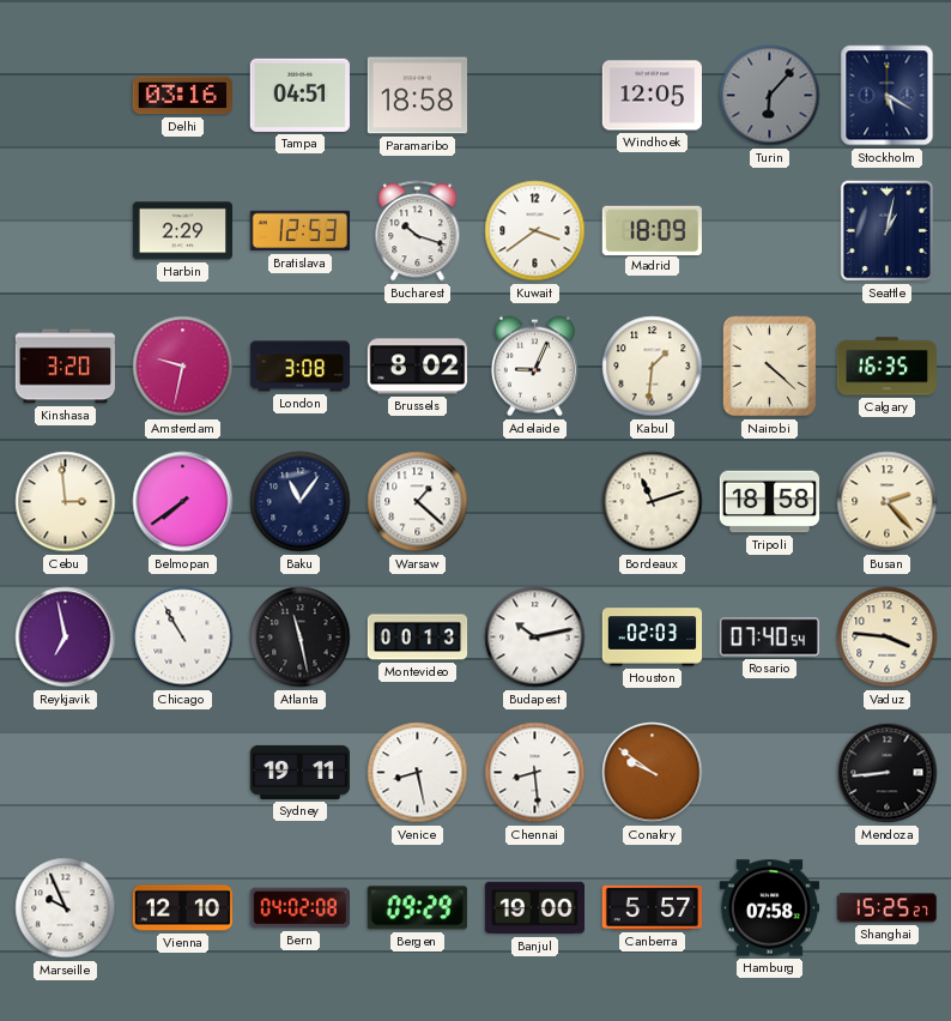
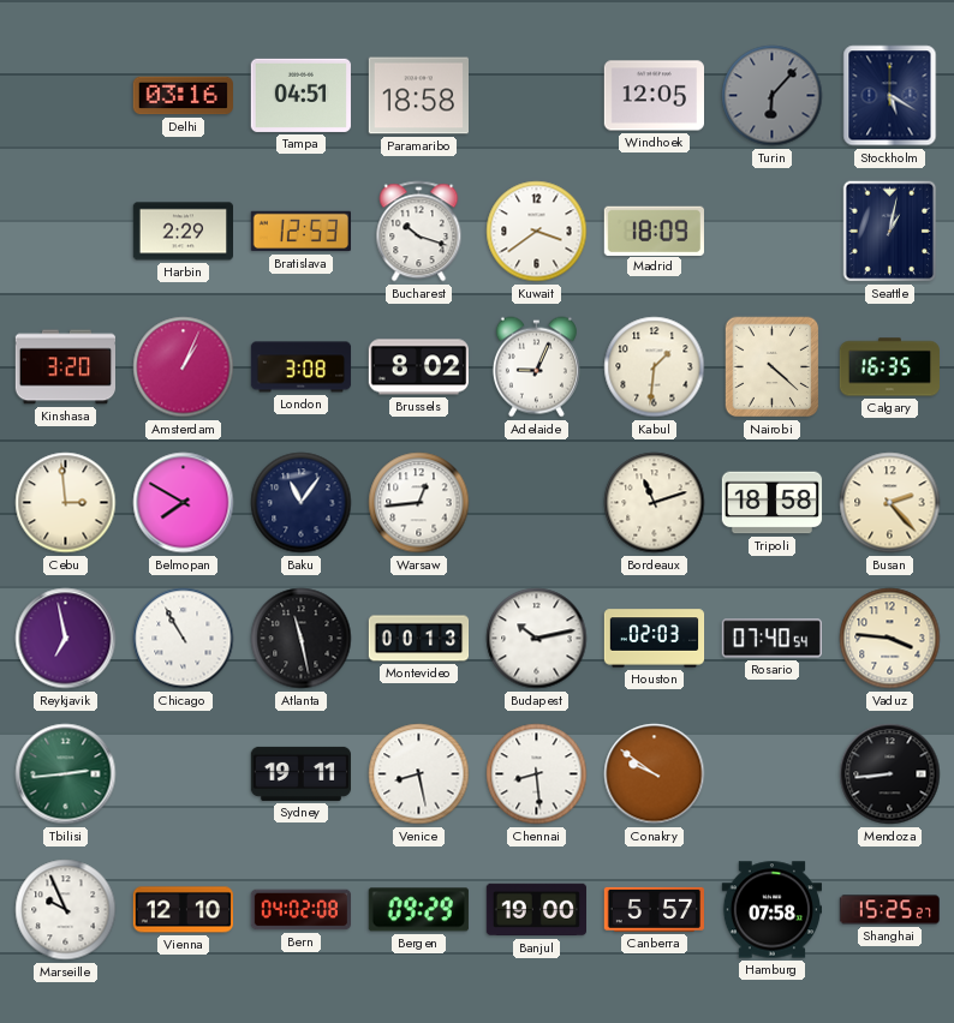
Amsterdam: 9:32 -> 1:04 (184, 367)
Belmopan: 7:39 -> 7:50 (184, 503)
Warsaw: 1:22 -> 12:44 (419, 503)
Tbilisi: none -> 2:44 (66, 774)
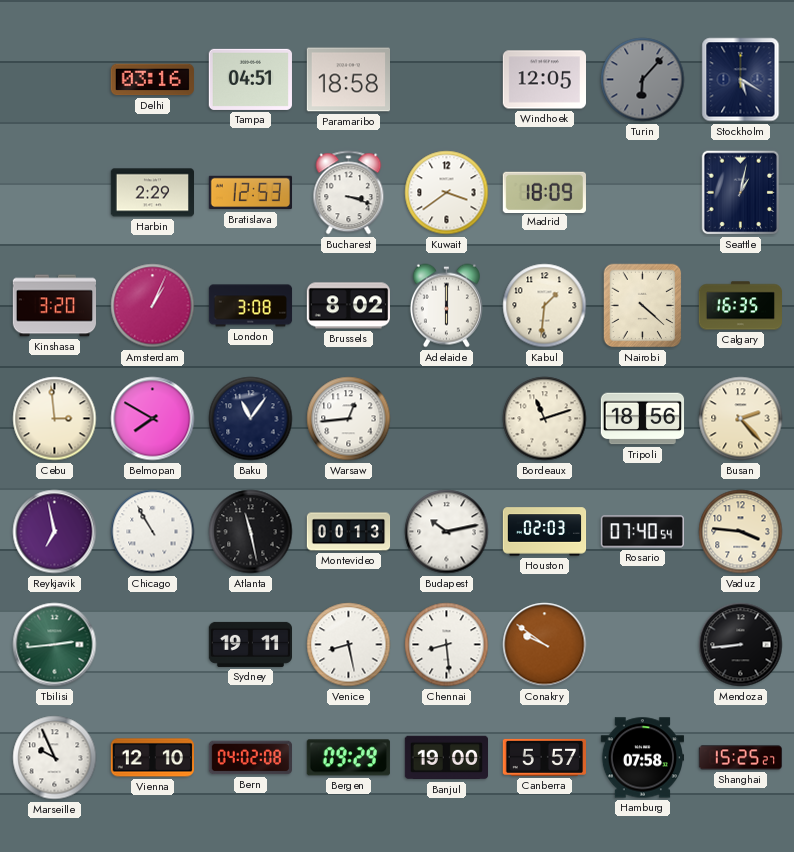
Bucharest: 10:18 -> 3:18 (349, 193)
Adelaide: 9:04 -> 6:00 (446, 306)
Tripoli: 18:58 -> 18:56 (643, 419)
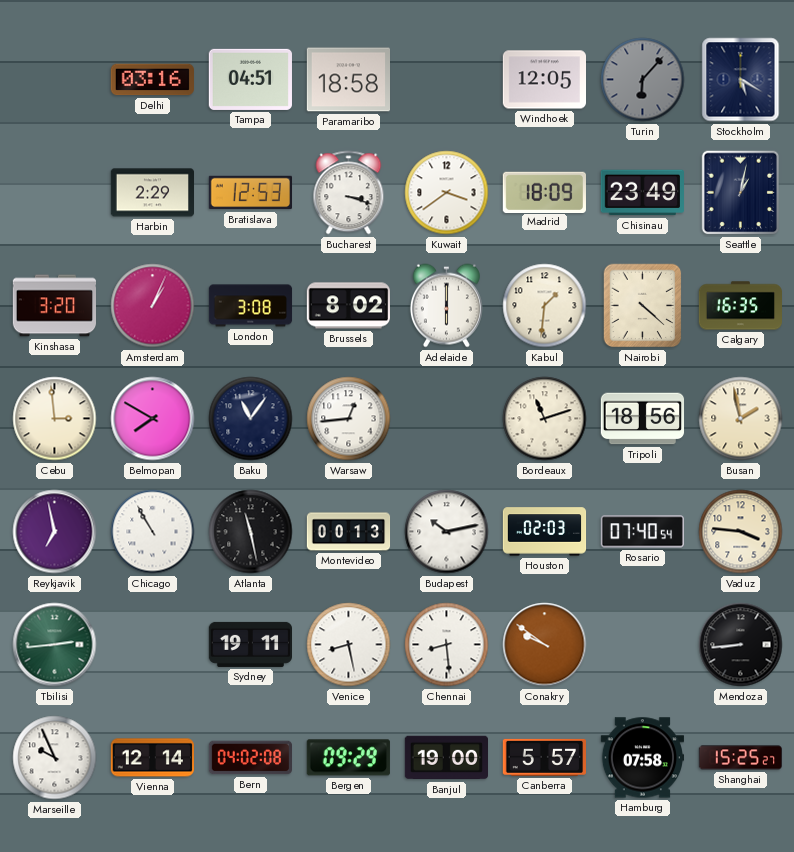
Chisinau: none -> 23:49 (642, 193)
Busan: 2:23 -> 1:58 (741, 419)
Vienna: 12:10 -> 12:14 (152, 758)
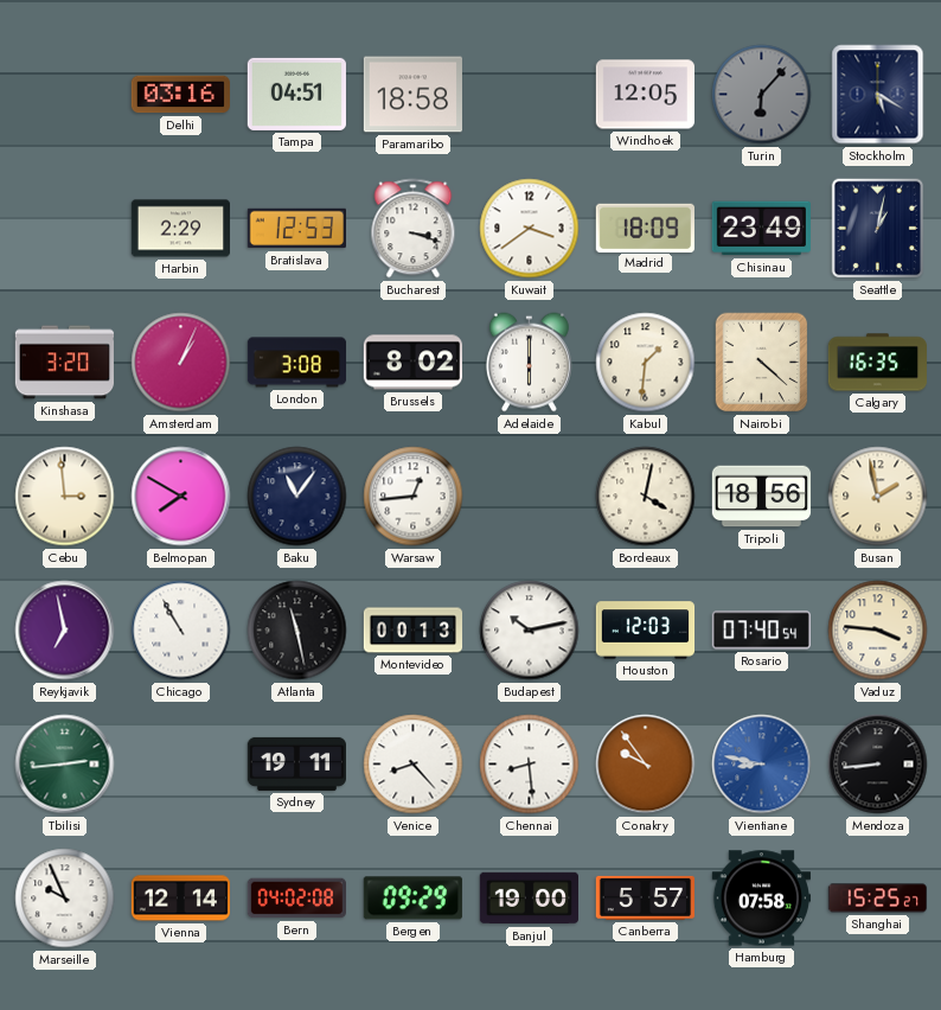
Bordeaux: 11:12 -> 4:02 (646, 497)
Houston: 02:03 -> 12:03 (646, 631)
Venice: 8:28 -> 8:23 (414, 765)
Conakry: 9:51 -> 9:54 (646, 765)
Vientiane: none -> 8:47 (762, 765)
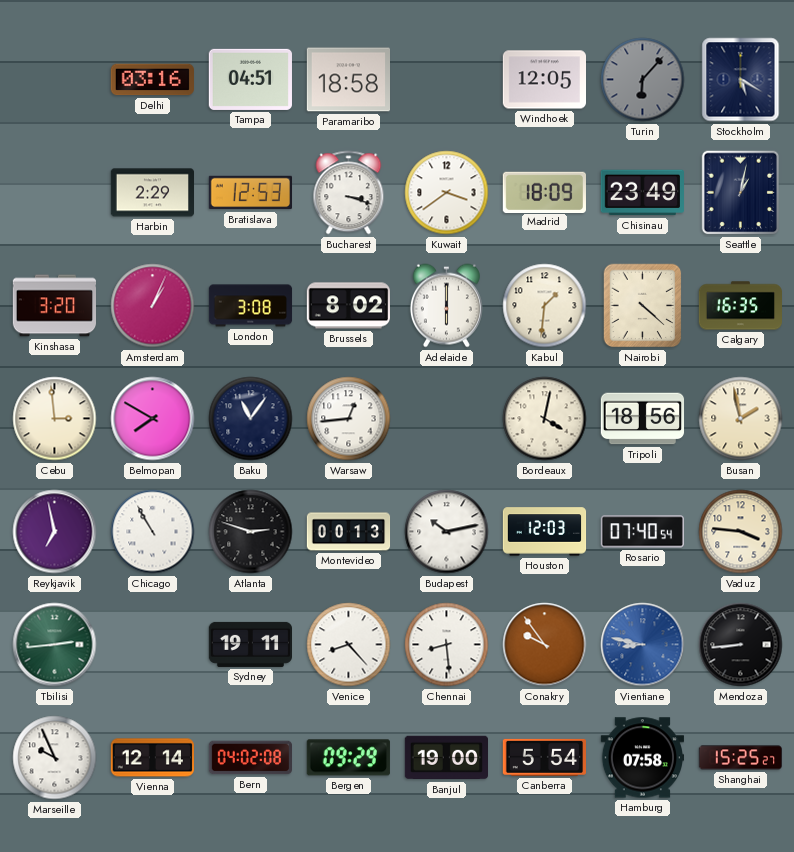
Atlanta: 11:28 -> 2:48 (251, 532)
Canberra: 5:57 -> 5:54 (545, 757)
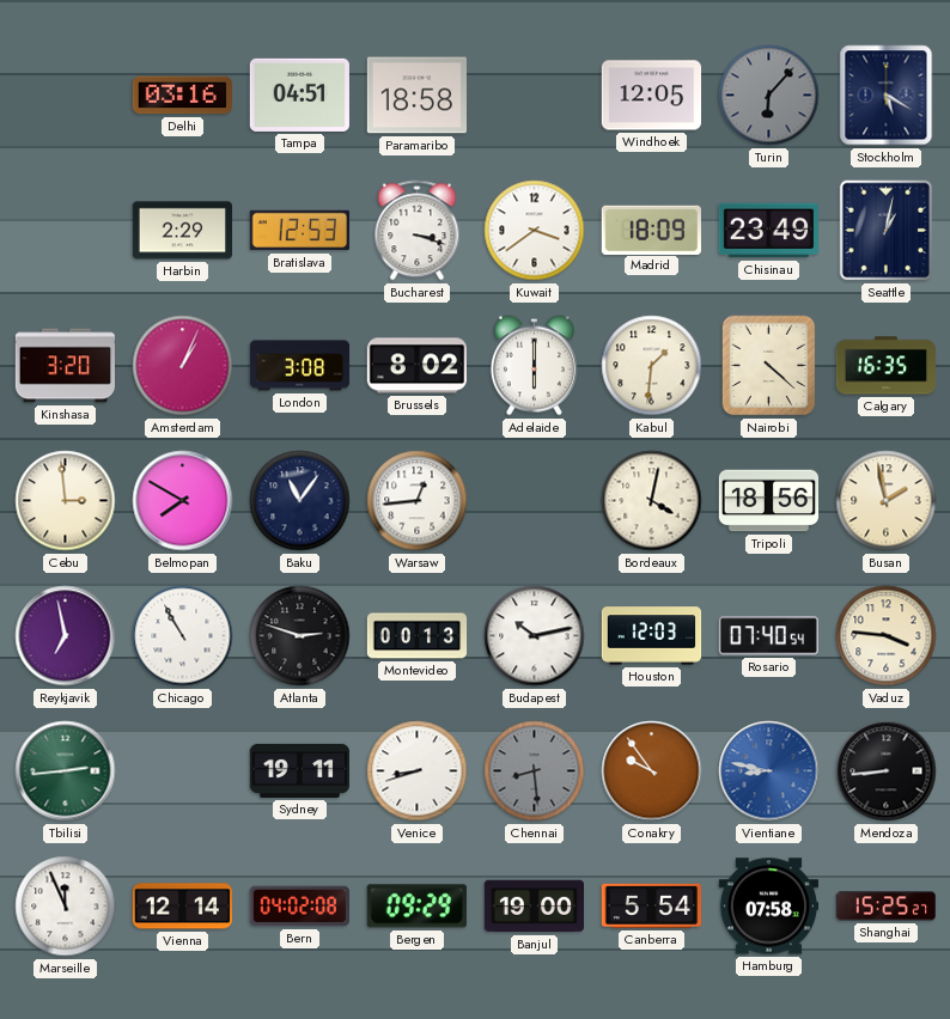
Venice: 8:23 -> 8:42 (418, 771)
Chennai dial: white -> grey (535, 771)
Marseille: 9:56 -> 11:56 (66, 907)
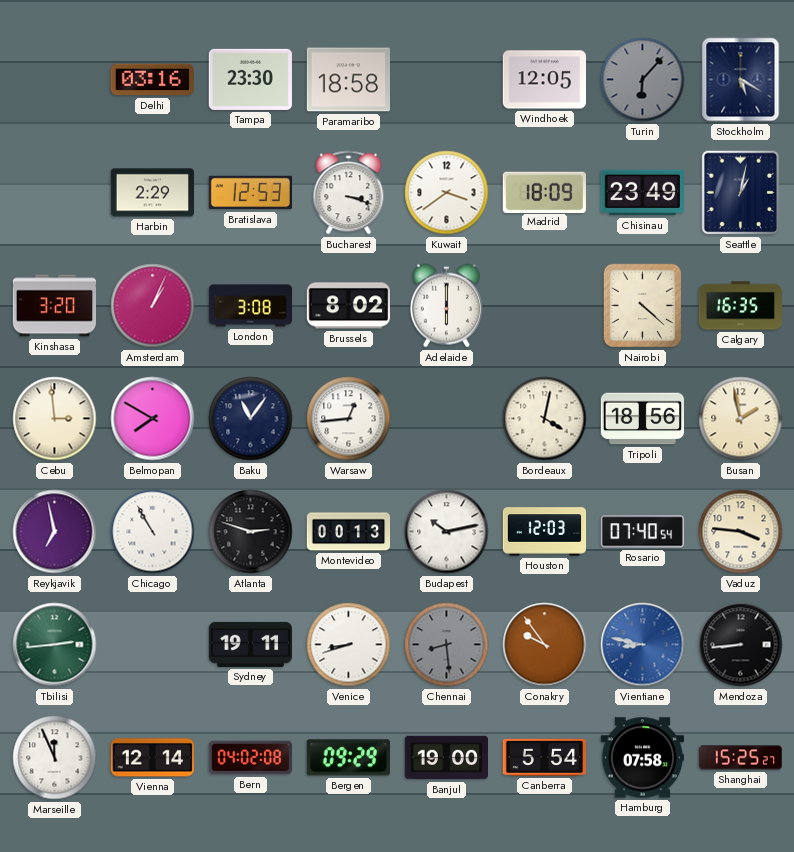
Tampa: 04:51 -> 23:30 (250, 79)
Kabul: 1:31 -> none (652, 366)
